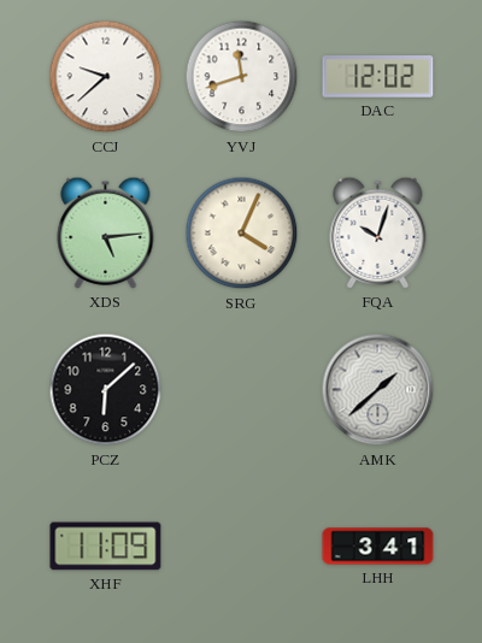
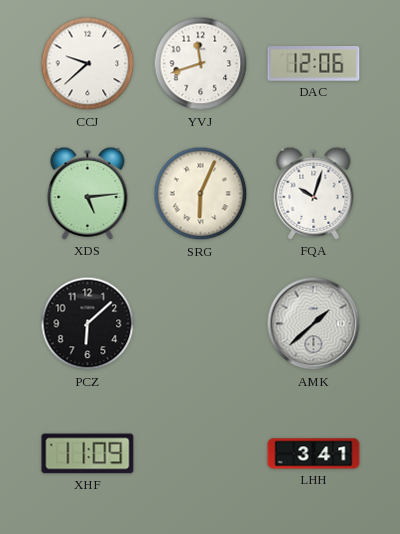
DAC: 12:02 -> 12:06 (314, 64)
SRG: 4:04 -> 6:04 (201, 194)
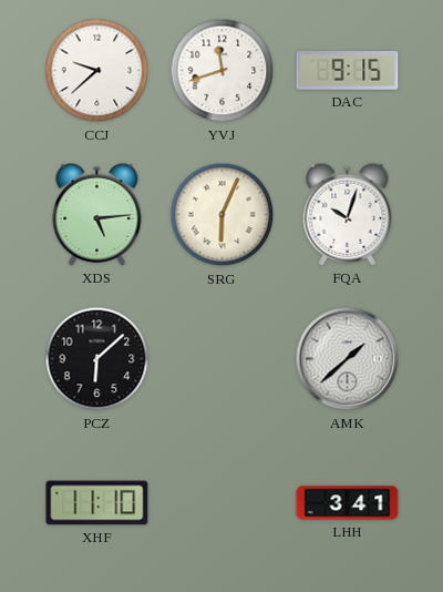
DAC: 12:06 -> 9:15 (348, 71)
XHF: 11:09 -> 11:10 (97, 503)
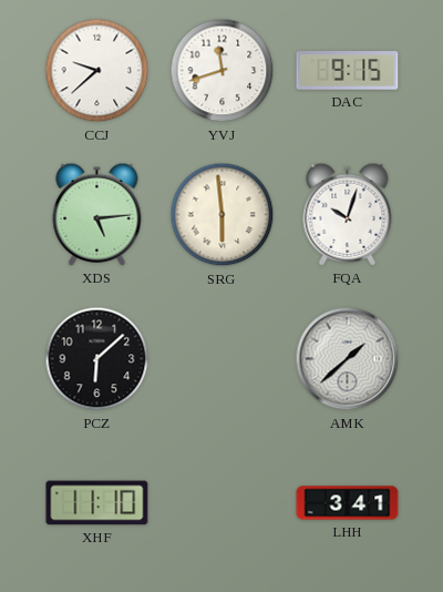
SRG: 6:04 -> 5:59 (223, 215)
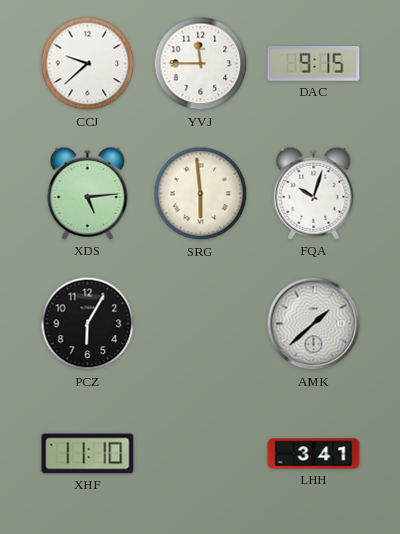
YVJ: 11:42 -> 11:45 (201, 64)
PCZ: 6:08 -> 6:05 (88, 324)
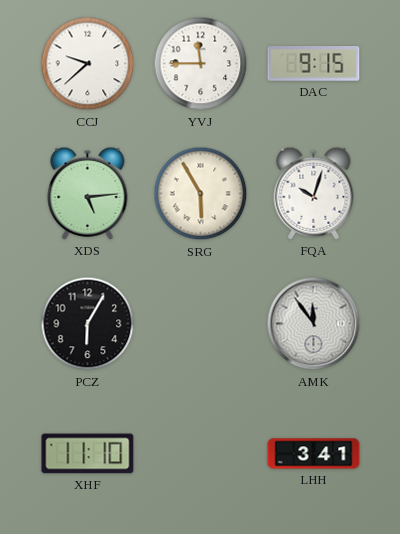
SRG: 5:59 -> 5:55 (201, 194)
AMK: 1:38 -> 11:54 (314, 324)
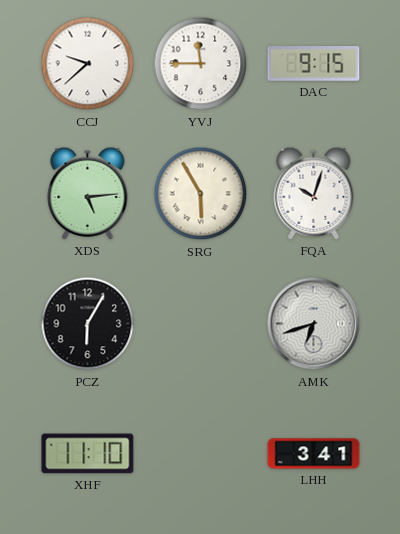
AMK: 11:54 -> 6:42 (314, 324)
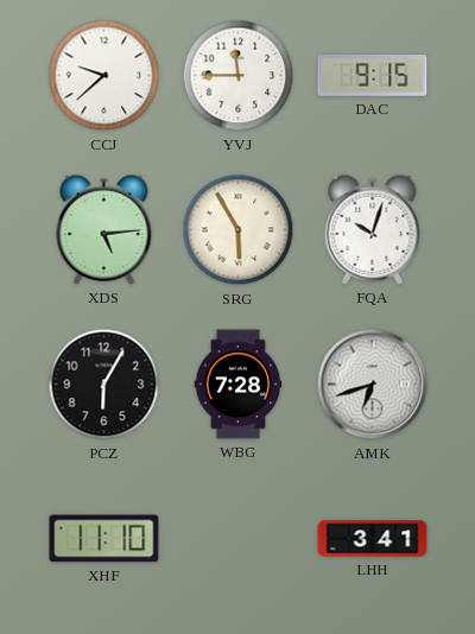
WBG: none -> 7:28 (239, 385)
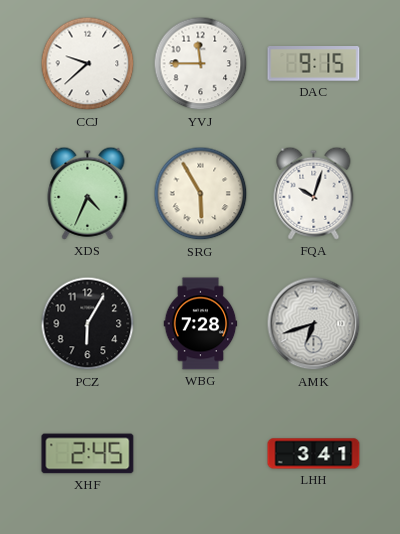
XDS: 5:14 -> 4:34 (88, 193)
XHF: 11:10 -> 2:45 (88, 454)
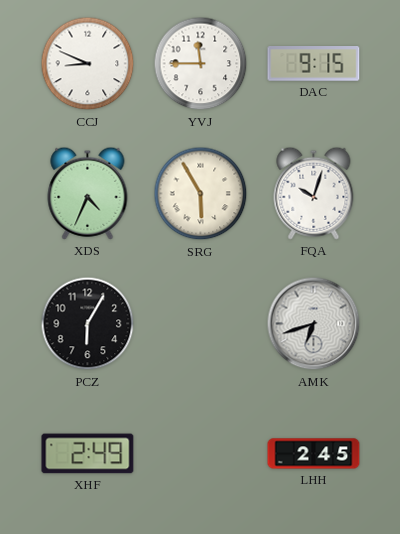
CCJ: 9:38 -> 8:49 (88, 64)
WBG: 7:28 -> none (201, 324)
XHF: 2:45 -> 2:49 (88, 454)
LHH: 3:41 -> 2:45 (314, 454)
